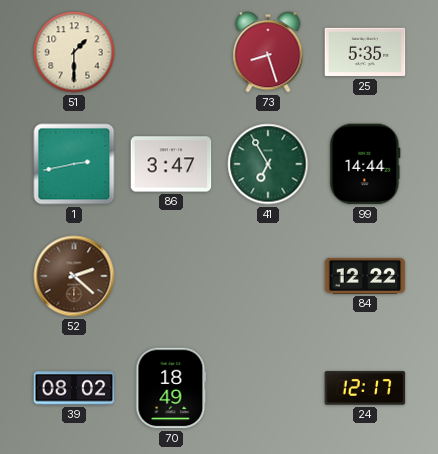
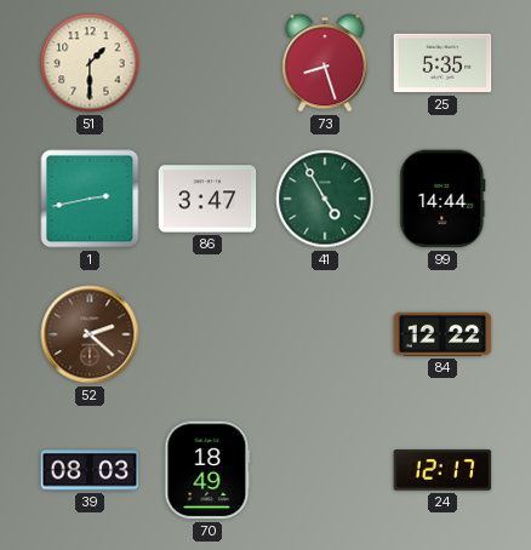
41: 6:55 -> 4:55 (325, 199)
39: 08:02 -> 08:03 (90, 470)
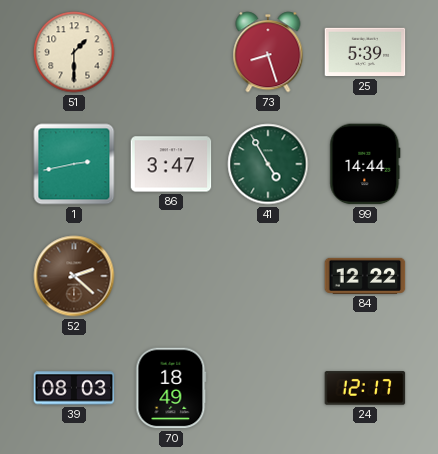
25: 5:35 -> 5:39 (365, 52)
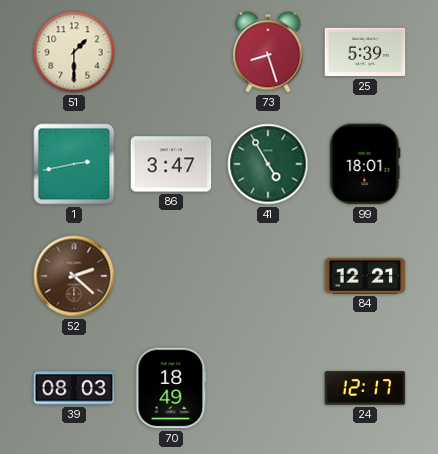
99: 14:44 -> 18:01 (365, 164)
84: 12:22 -> 12:21 (365, 276)
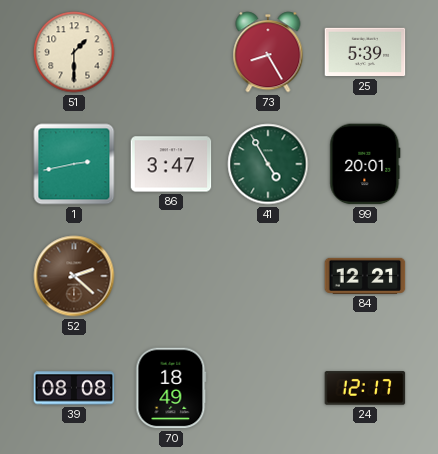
73: 8:27 -> 8:25 (268, 52)
99: 18:01 -> 20:01 (365, 164)
39: 08:03 -> 08:08 (74, 388)
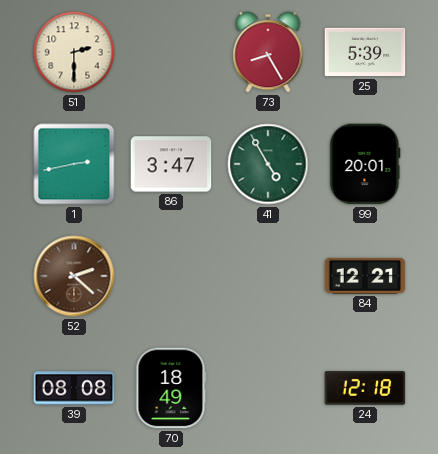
51: 1:30 -> 2:30 (74, 52)
24: 12:17 -> 12:18 (365, 388)
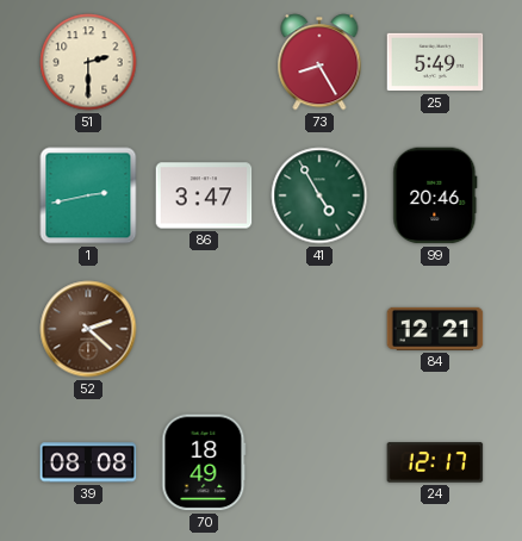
25: 5:39 -> 5:49 (435, 62)
99: 20:01 -> 20:46 (435, 195)
24: 12:18 -> 12:17 (435, 462)
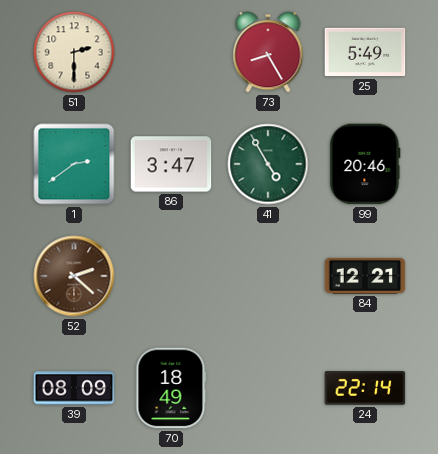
1: 2:43 -> 2:39 (74, 164)
39: 08:08 -> 08:09 (74, 388)
24: 12:17 -> 22:14 (365, 388)
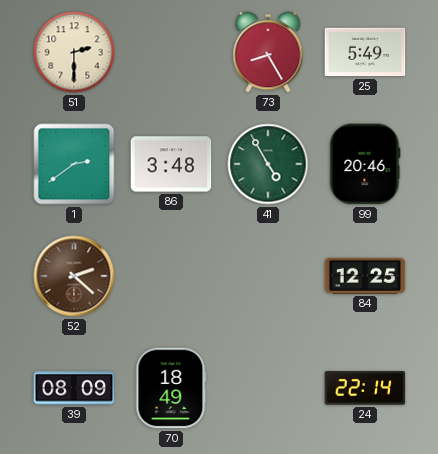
86: 3:47 -> 3:48 (171, 164)
84: 12:21 -> 12:25 (365, 276)
